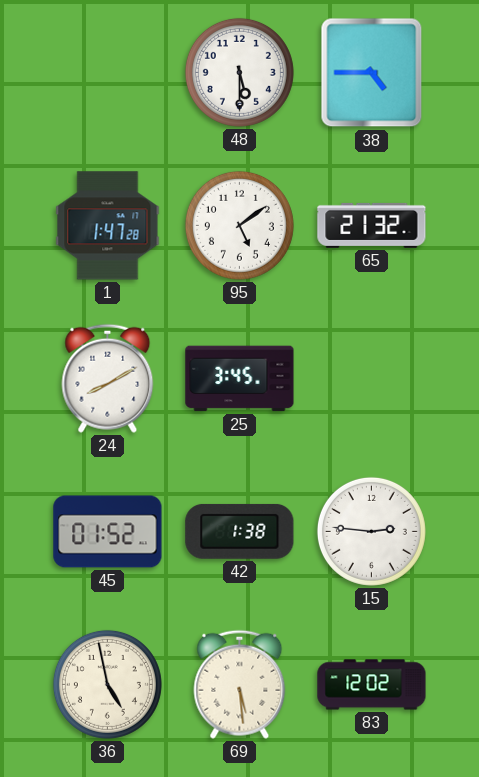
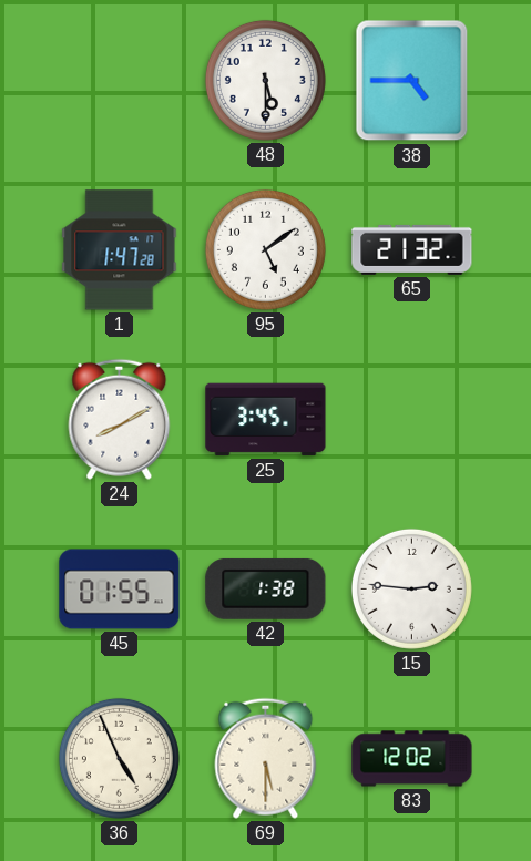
45: 01:52 -> 01:55 (120, 590)
36: 4:58 -> 4:56 (119, 758)
69: 5:29 -> 5:30 (266, 758)
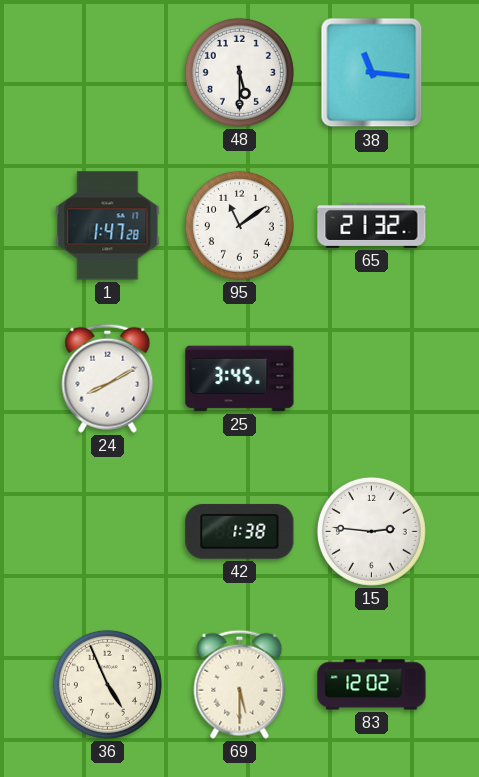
38: 4:45 -> 11:16 (372, 73)
95: 5:09 -> 11:09 (239, 225)
45: 01:55 -> none (120, 590)
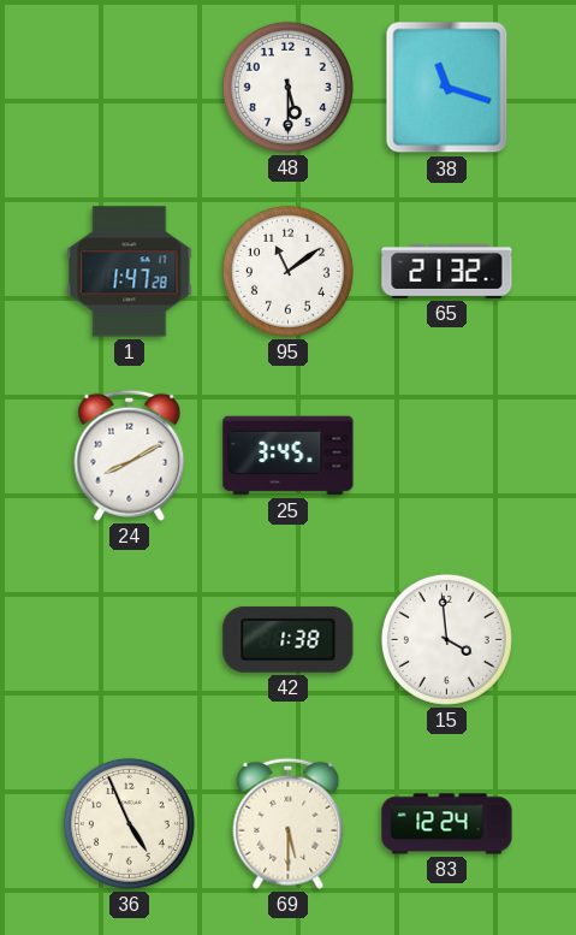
38: 11:16 -> 11:18 (447, 88)
15: 2:46 -> 3:59 (446, 639)
83: 12:02 -> 12:24 (447, 824)
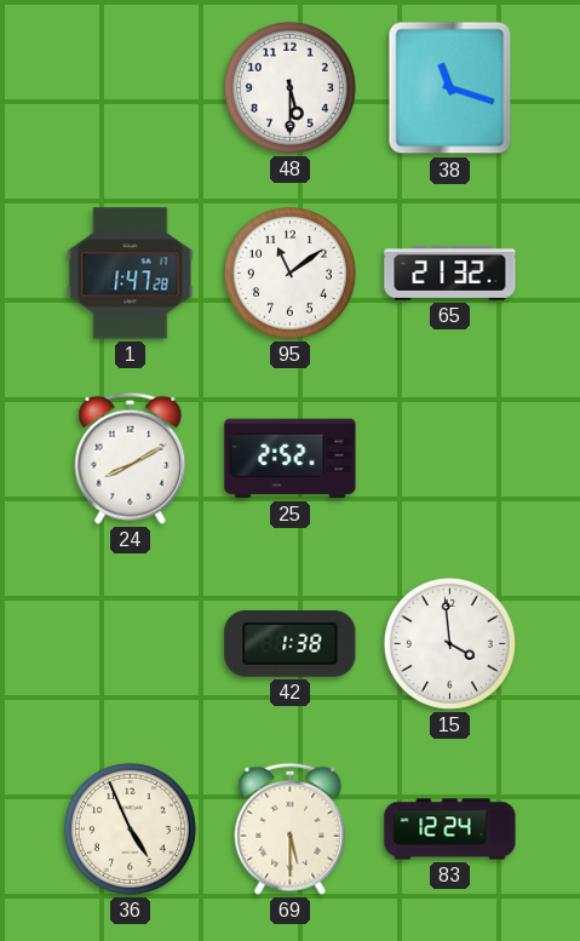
25: 3:45 -> 2:52 (291, 459)
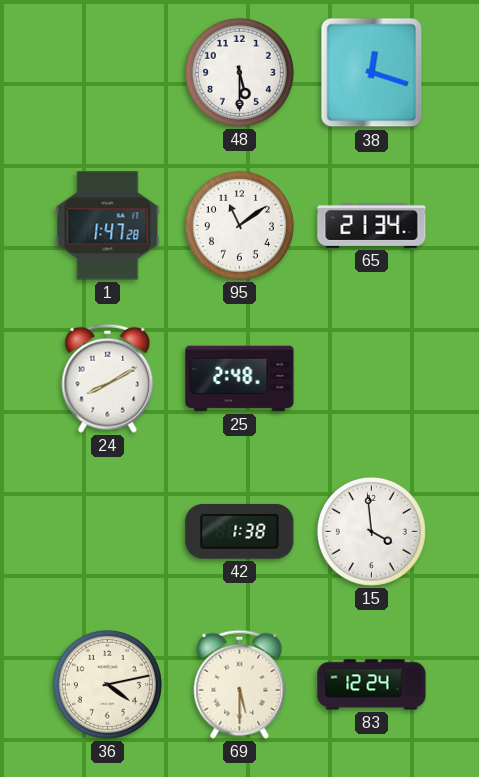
38: 11:18 -> 12:18 (372, 73)
65: 21:32 -> 21:34 (372, 225)
25: 2:52 -> 2:48 (240, 379)
36: 4:56 -> 4:13 (107, 684)
